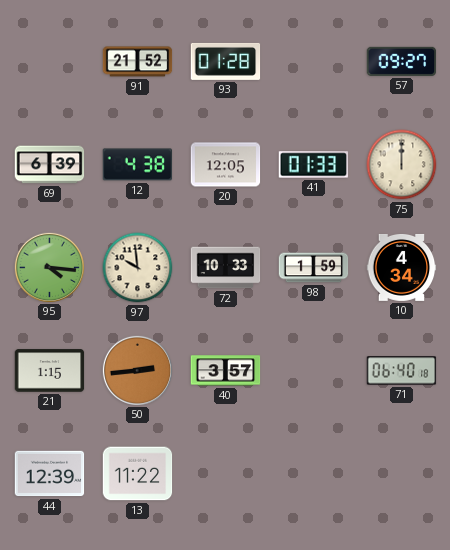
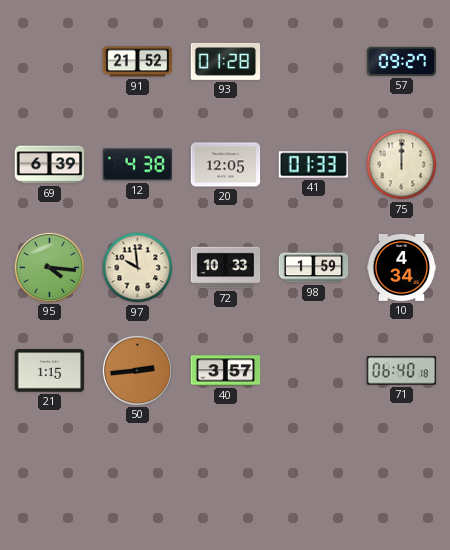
44: 12:39 -> none (50, 474)
13: 11:22 -> none (138, 474)
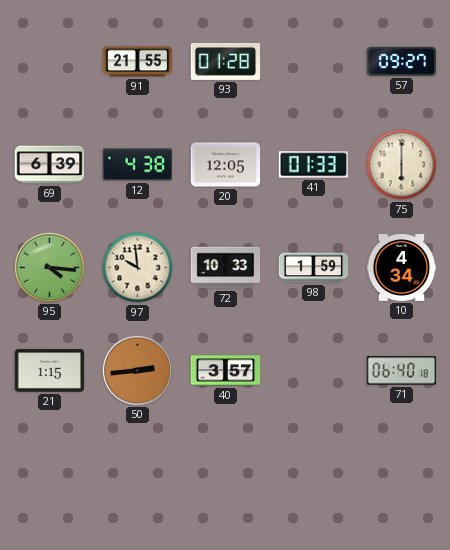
91: 21:52 -> 21:55 (138, 62)
75: 12:00 -> 6:00 (402, 165)
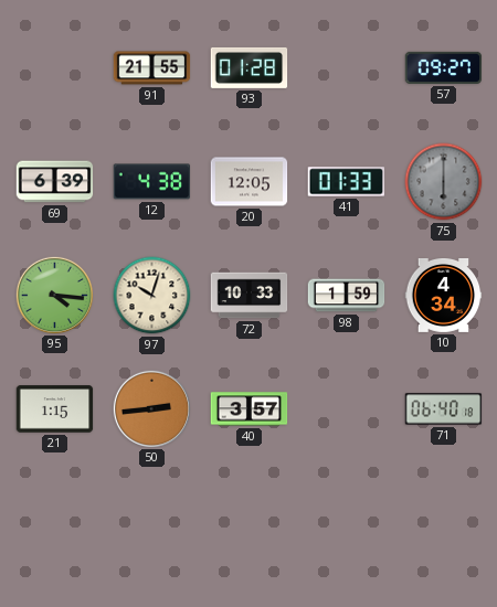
75 dial: cream -> grey (444, 182)
97: 9:59 -> 10:03 (152, 296)
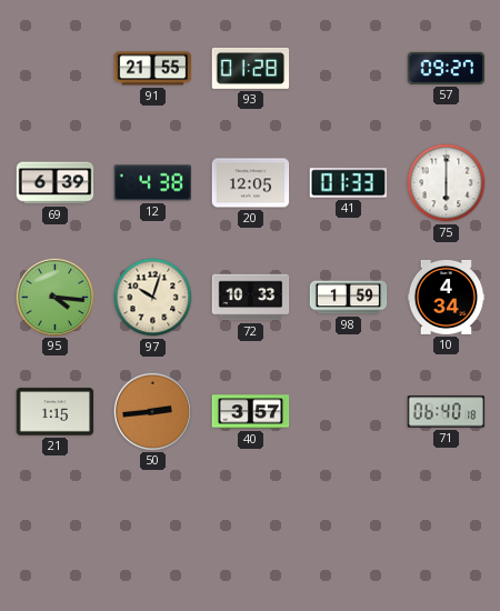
75 dial: grey -> white (447, 183)
